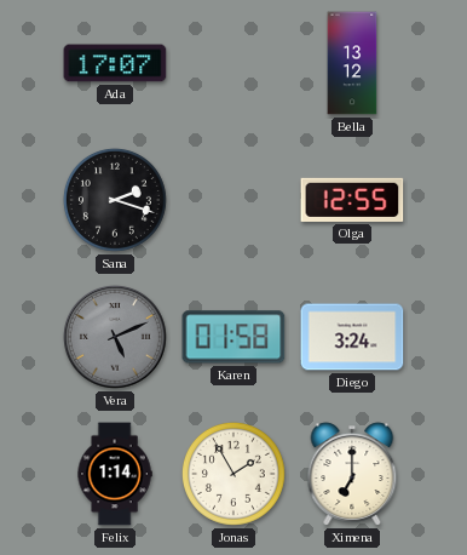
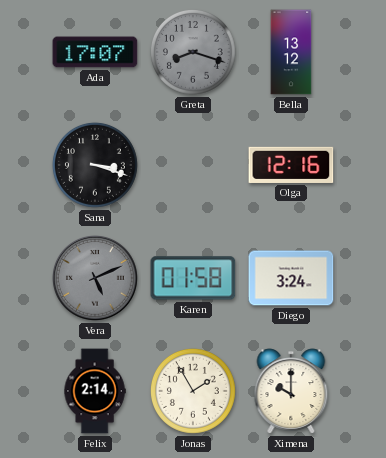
Greta: none -> 8:18 (193, 52)
Sana: 2:18 -> 3:18 (95, 165)
Olga: 12:55 -> 12:16 (291, 165)
Felix: 1:14 -> 2:14 (95, 391)
Ximena: 7:00 -> 10:00 (291, 391)
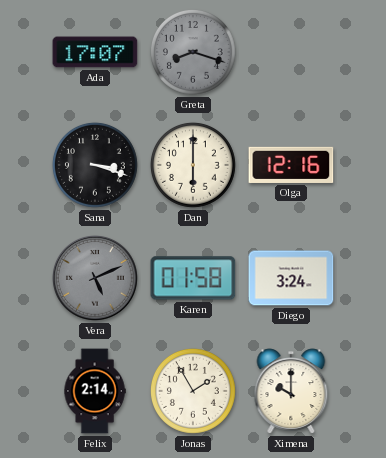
Bella: 13:12 -> none (291, 52)
Dan: none -> 6:00 (193, 165)
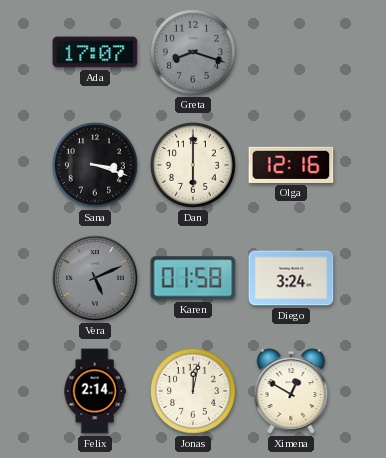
Jonas: 1:55 -> 12:02 (193, 391)
Ximena: 10:00 -> 12:50 (291, 391)
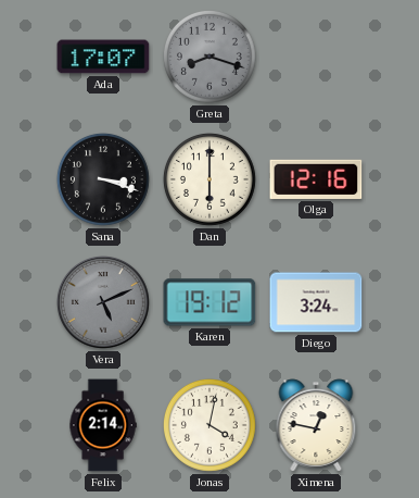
Karen: 01:58 -> 19:12 (210, 302)
Jonas: 12:02 -> 4:02 (210, 425)
Ximena: 12:50 -> 12:47 (316, 425)
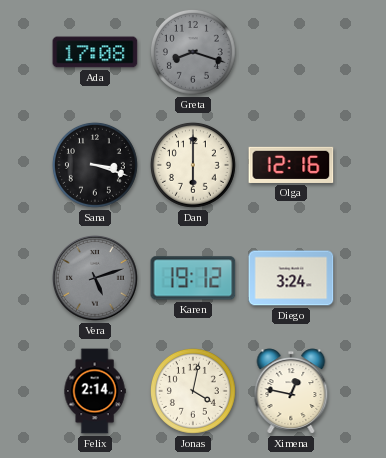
Ada: 17:07 -> 17:08 (95, 52)
Vera: 5:11 -> 5:12 (95, 279)
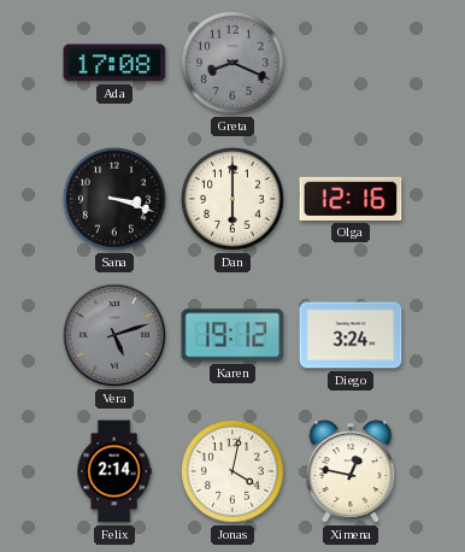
Greta: 8:18 -> 8:19 (232, 63)
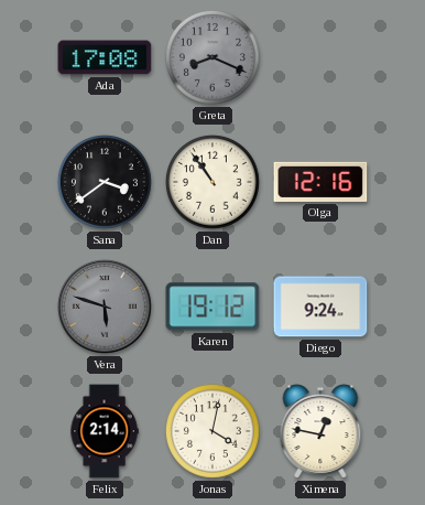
Sana: 3:18 -> 3:39 (105, 182)
Dan: 6:00 -> 10:54 (212, 182)
Vera: 5:12 -> 5:48 (105, 308)
Diego: 3:24 -> 9:24 (320, 307)
